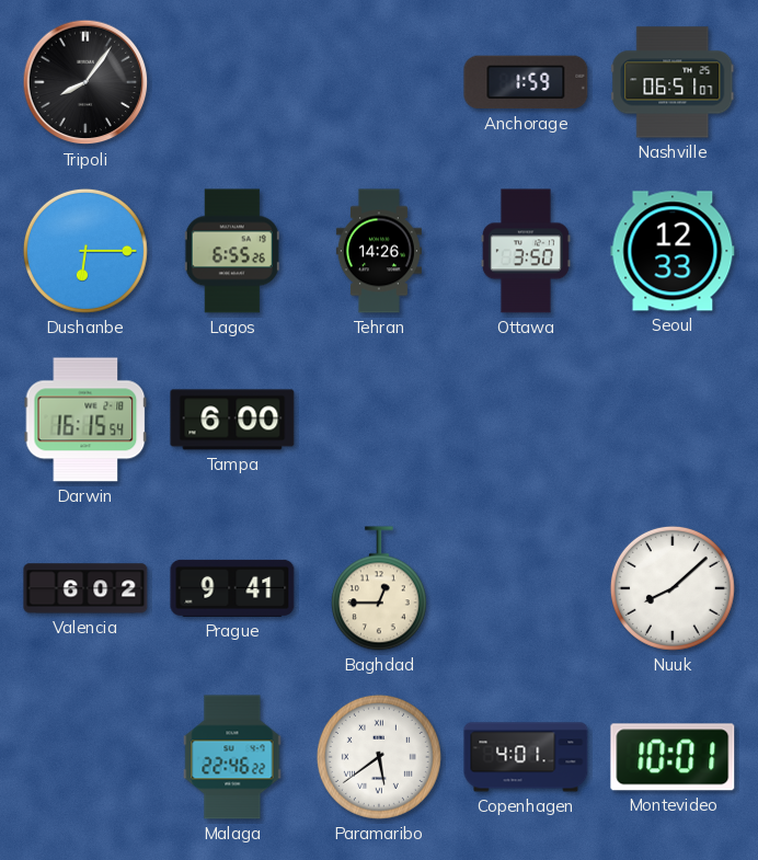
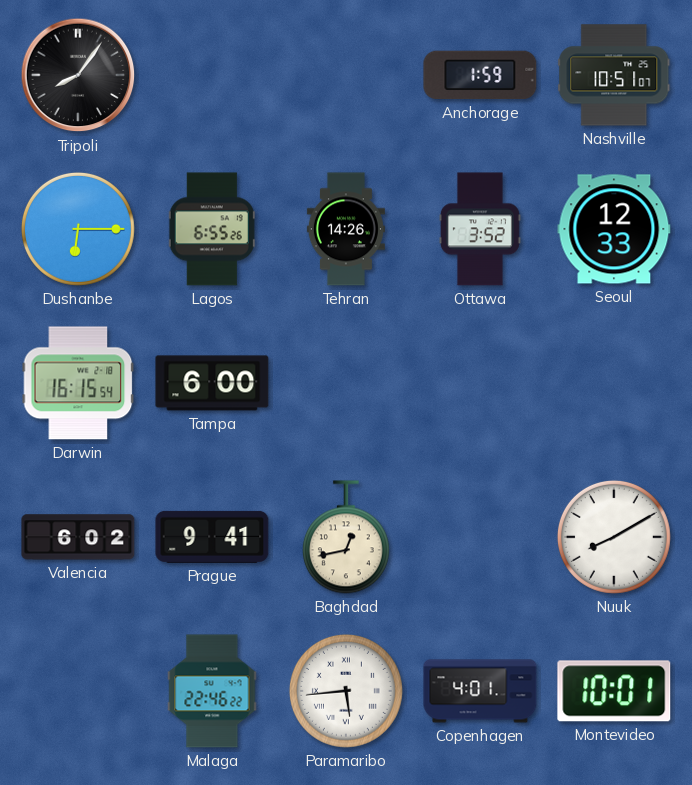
Nashville: 06:51 -> 10:51 (614, 75)
Ottawa: 3:50 -> 3:52 (480, 229)
Baghdad: 12:45 -> 12:43 (346, 537)
Nuuk: 8:08 -> 8:10 (614, 537)
Paramaribo: 5:39 -> 5:44 (346, 691)
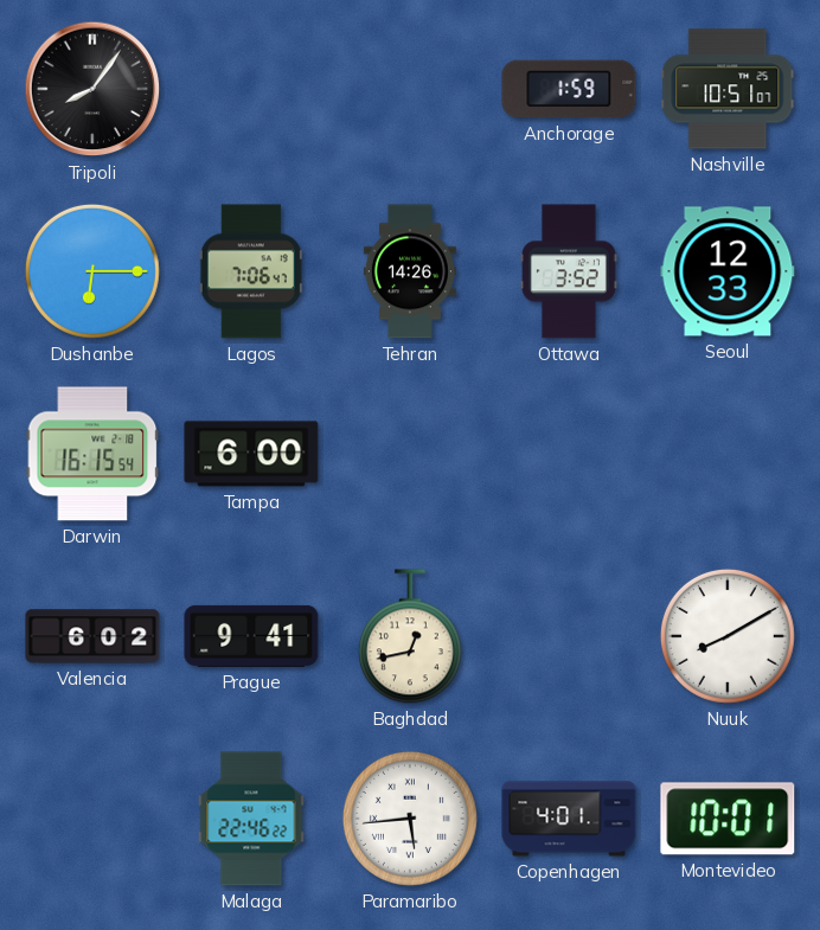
Lagos: 6:55 -> 7:06 (251, 271)
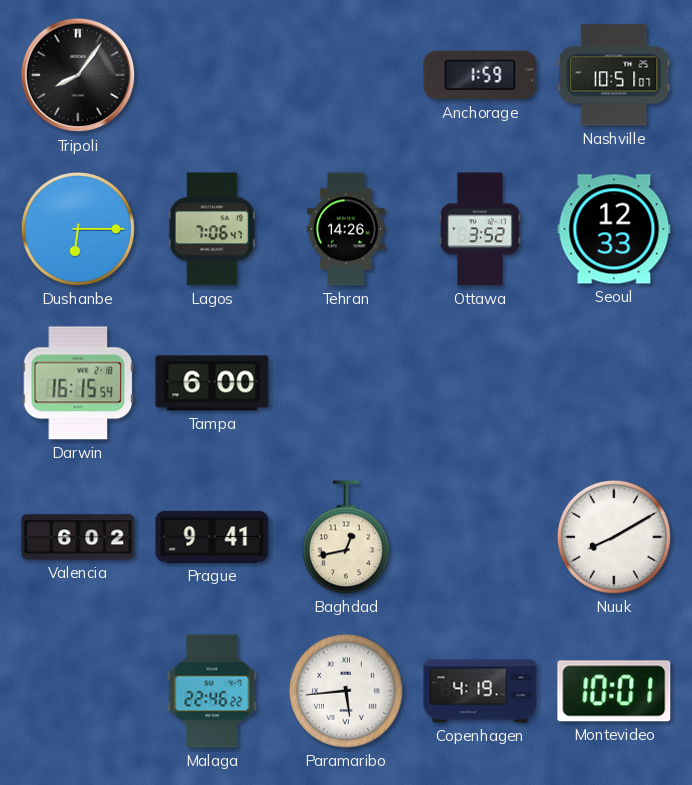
Copenhagen: 4:01 -> 4:19 (480, 691)
